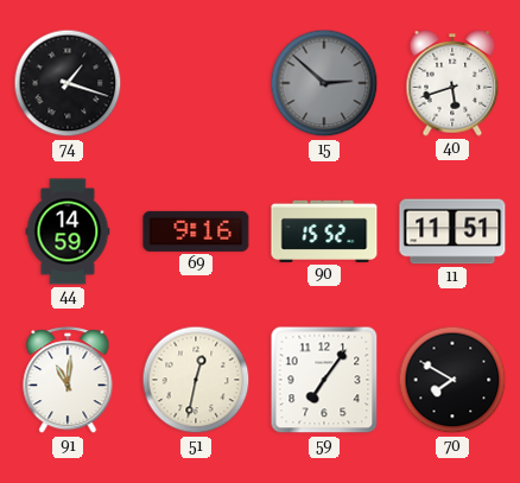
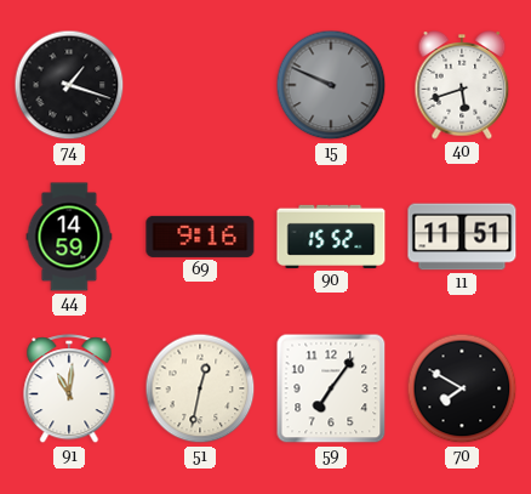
15: 2:52 -> 9:49 (331, 85)
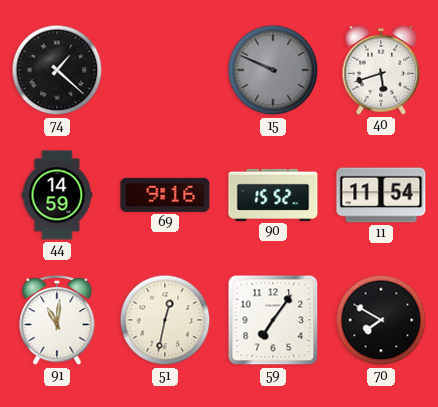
74: 1:18 -> 1:22 (57, 70)
11: 11:51 -> 11:54 (381, 195)
